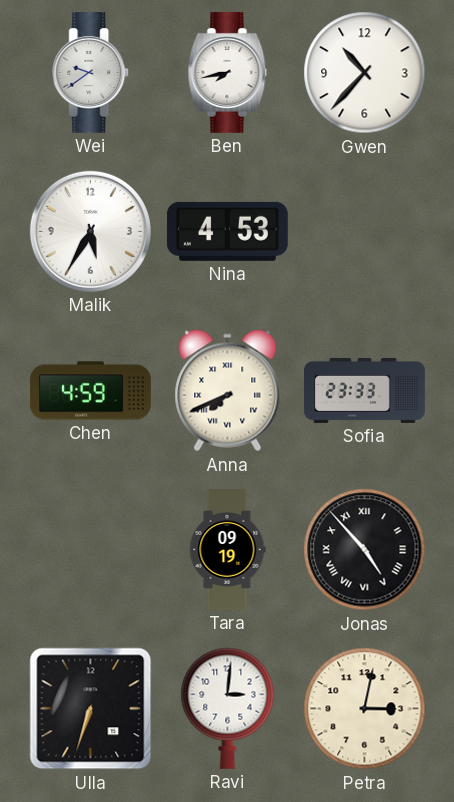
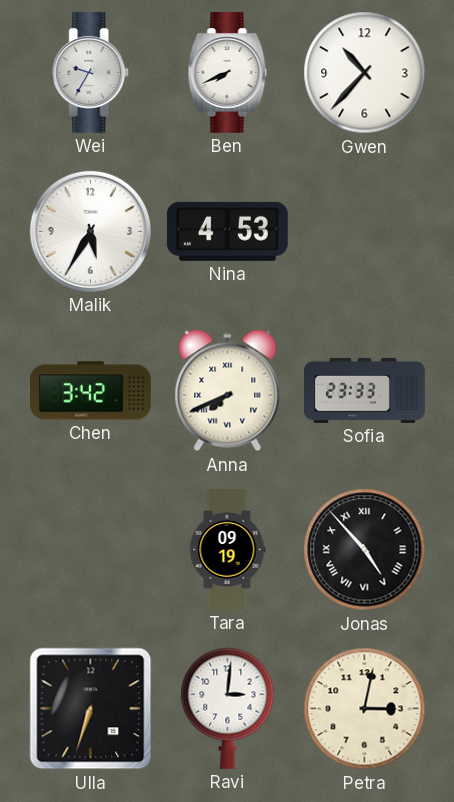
Wei: 9:39 -> 9:35 (91, 72)
Ben: 7:43 -> 7:41 (228, 72)
Chen: 4:59 -> 3:42 (91, 391)
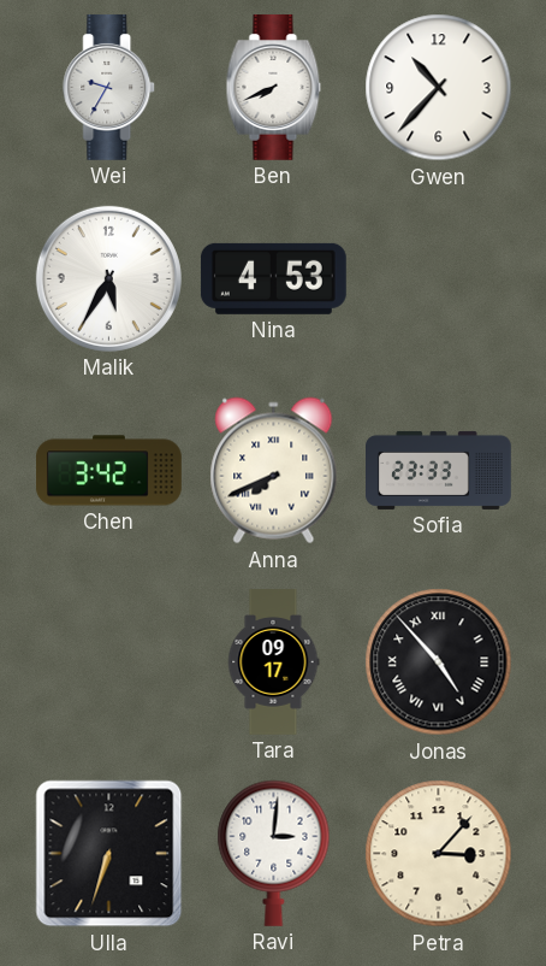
Tara: 09:19 -> 09:17 (273, 662)
Petra: 3:02 -> 3:07 (439, 854)
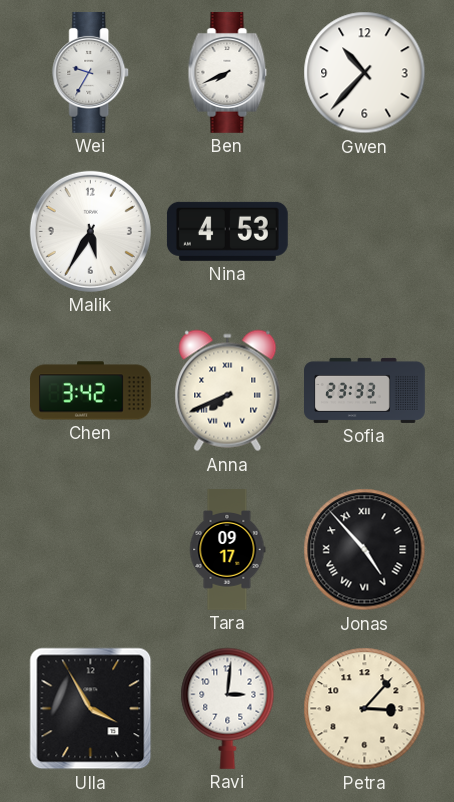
Ulla: 6:33 -> 3:55 (91, 709)
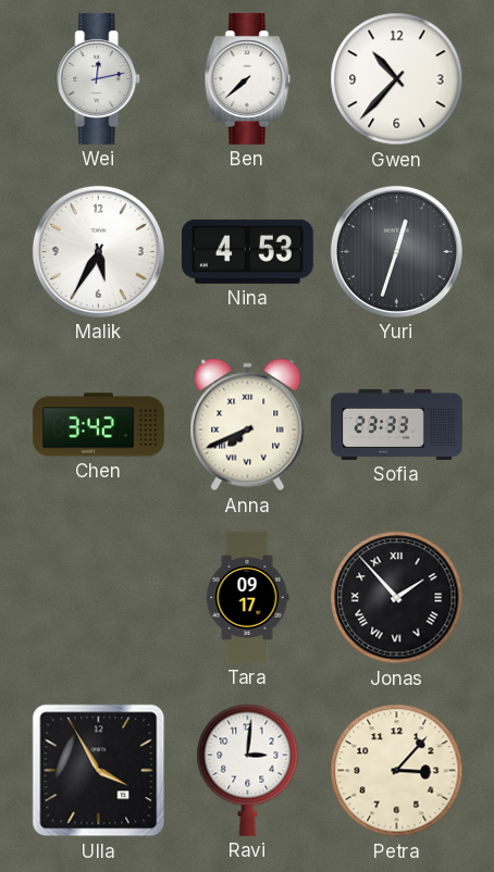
Wei: 9:35 -> 12:13 (99, 78)
Ben: 7:41 -> 7:38 (248, 78)
Yuri: none -> 12:33 (396, 251)
Jonas: 4:53 -> 1:53 (397, 598)
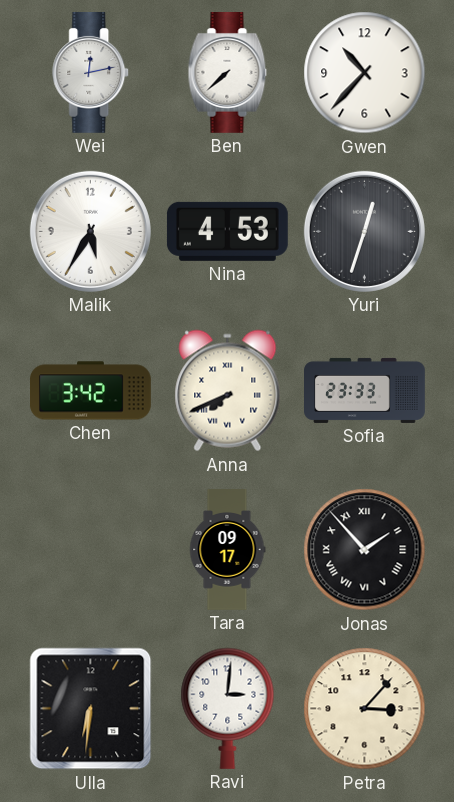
Ulla: 3:55 -> 6:31 (91, 709)
